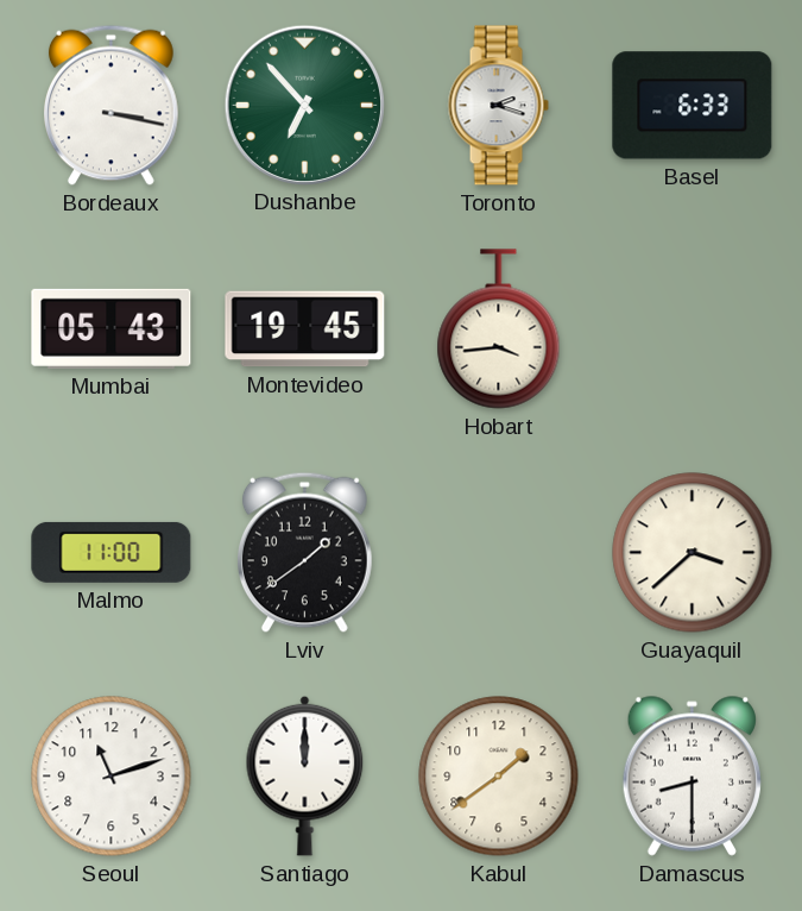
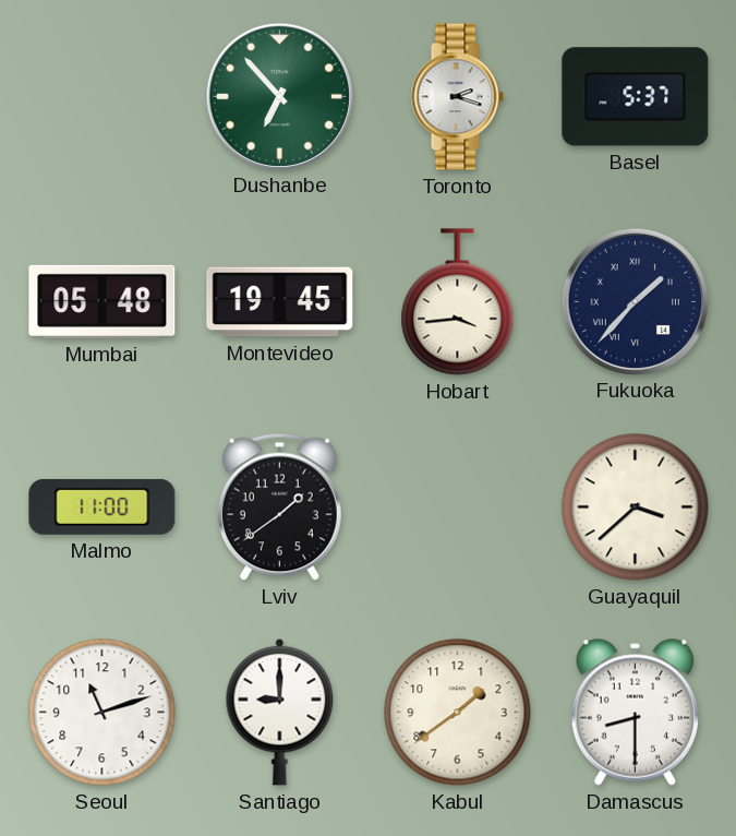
Bordeaux: 3:17 -> none (110, 105)
Basel: 6:33 -> 5:37 (636, 97)
Mumbai: 05:43 -> 05:48 (102, 301)
Fukuoka: none -> 1:37 (635, 301)
Santiago: 12:00 -> 9:00 (280, 712)
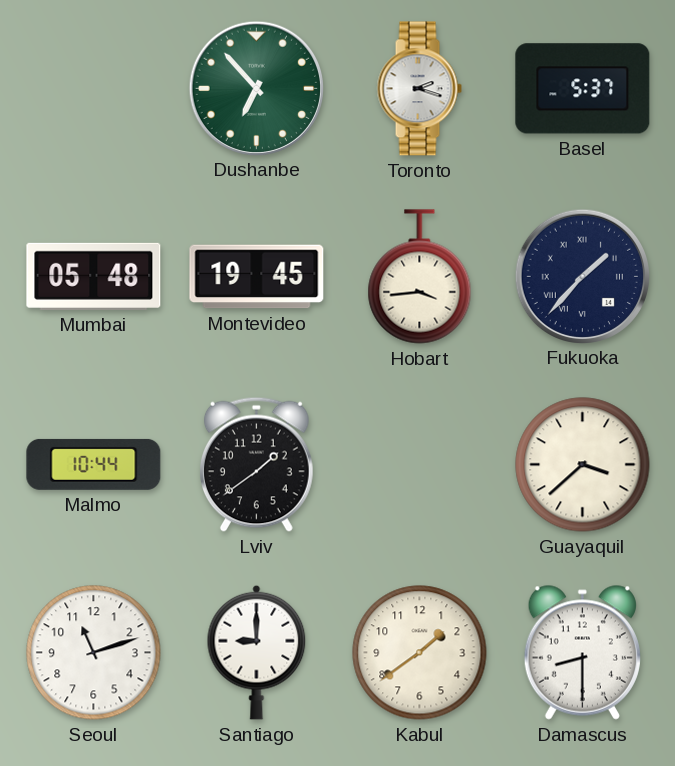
Malmo: 11:00 -> 10:44 (94, 464)
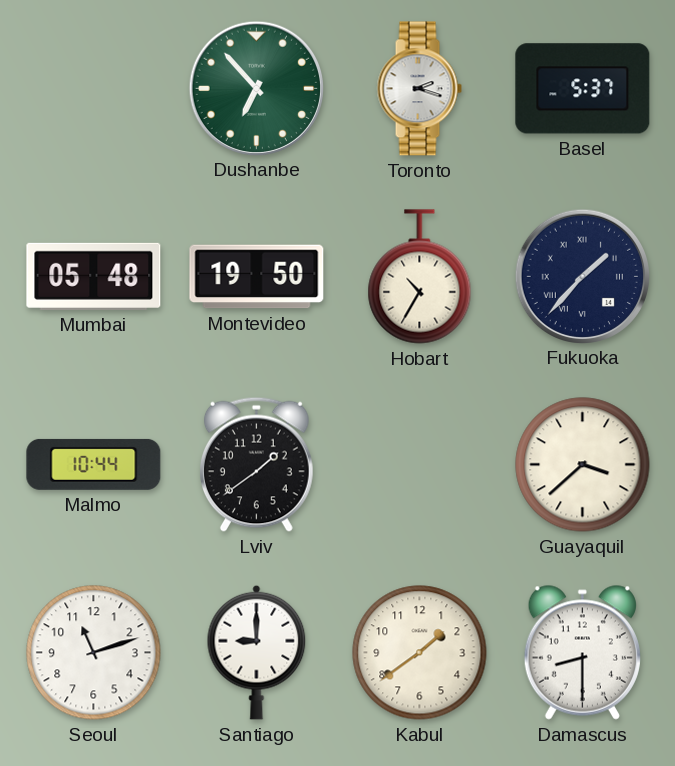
Montevideo: 19:45 -> 19:50 (257, 277)
Hobart: 3:44 -> 10:35 (420, 277)
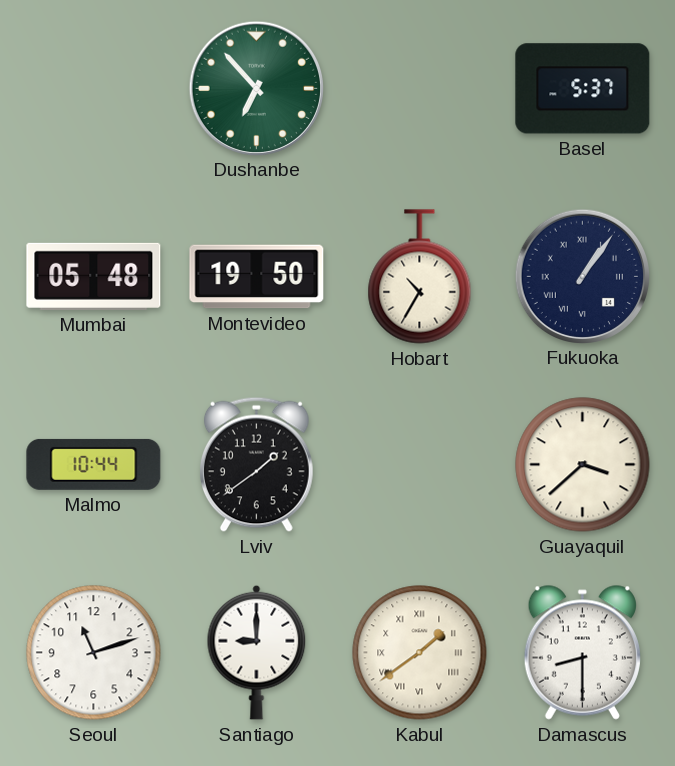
Toronto: 2:18 -> none (419, 89)
Fukuoka: 1:37 -> 1:06 (582, 276)
Kabul numerals: Arabic -> Roman (420, 653)
